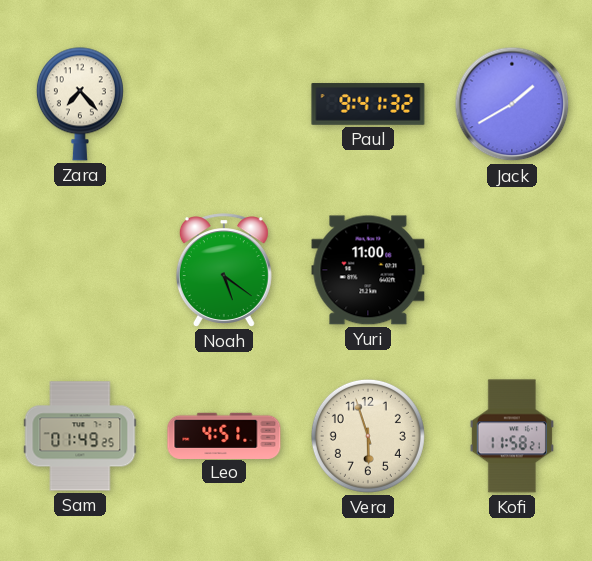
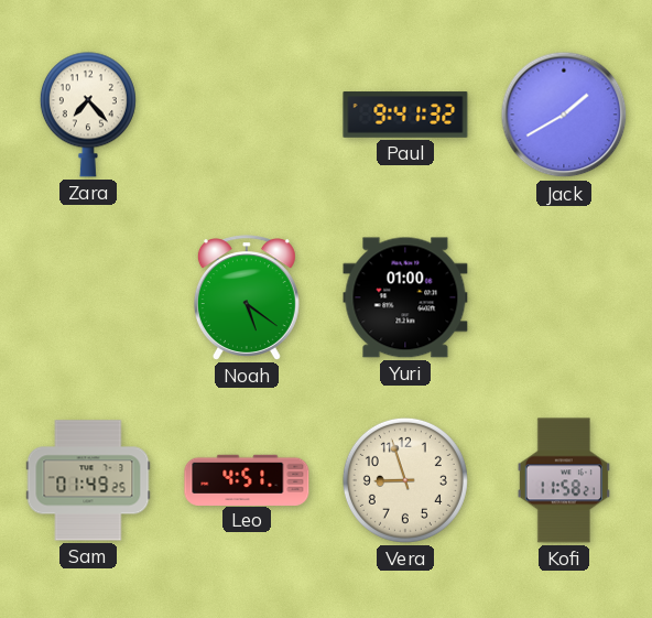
Yuri: 11:00 -> 01:00 (405, 297)
Vera: 5:57 -> 8:57 (405, 480)
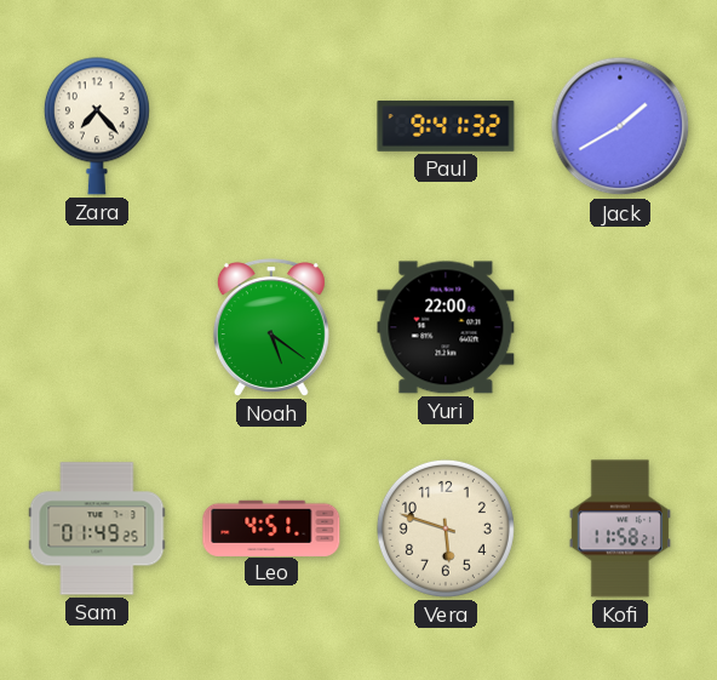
Yuri: 01:00 -> 22:00 (446, 327)
Vera: 8:57 -> 5:48 (446, 528)
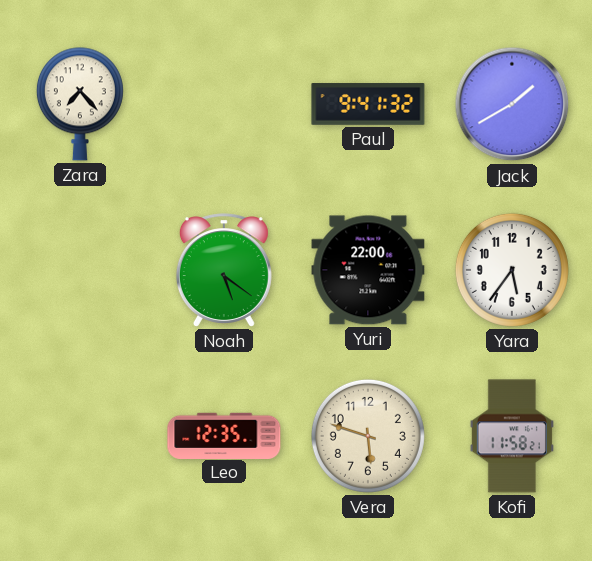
Yara: none -> 5:36 (512, 270)
Sam: 01:49 -> none (97, 528)
Leo: 4:51 -> 12:35 (224, 435)
